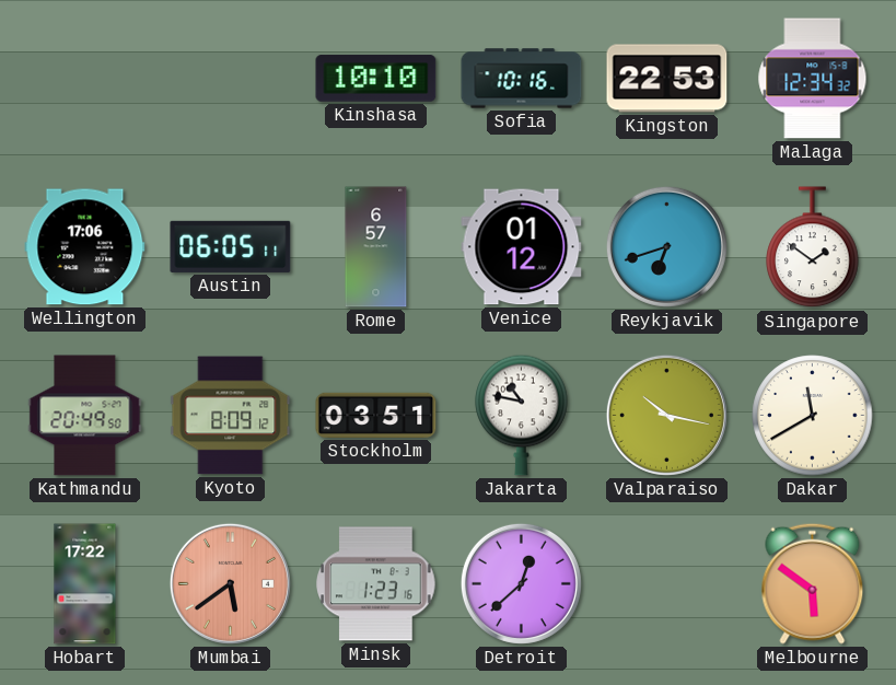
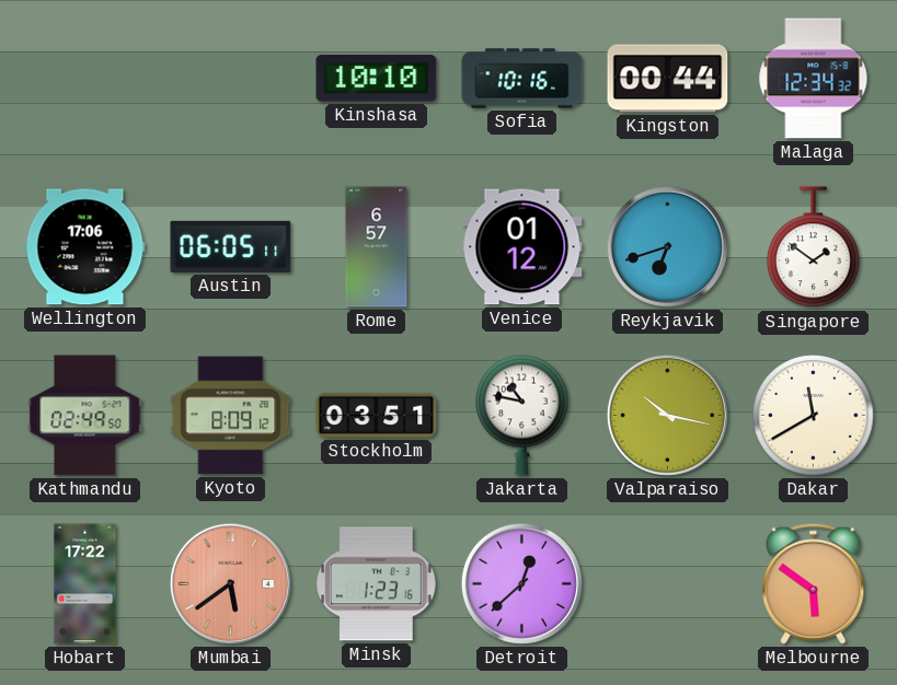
Kingston: 22:53 -> 00:44 (668, 79)
Kathmandu: 20:49 -> 02:49 (85, 416)
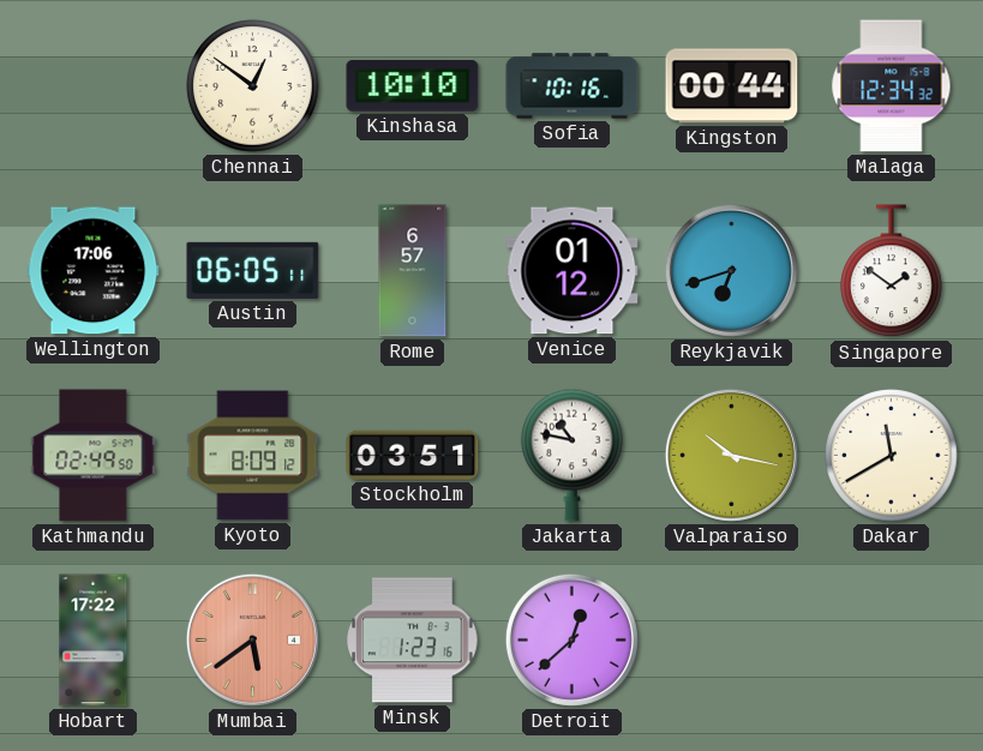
Chennai: none -> 12:51 (253, 86)
Melbourne: 5:51 -> none (814, 583)
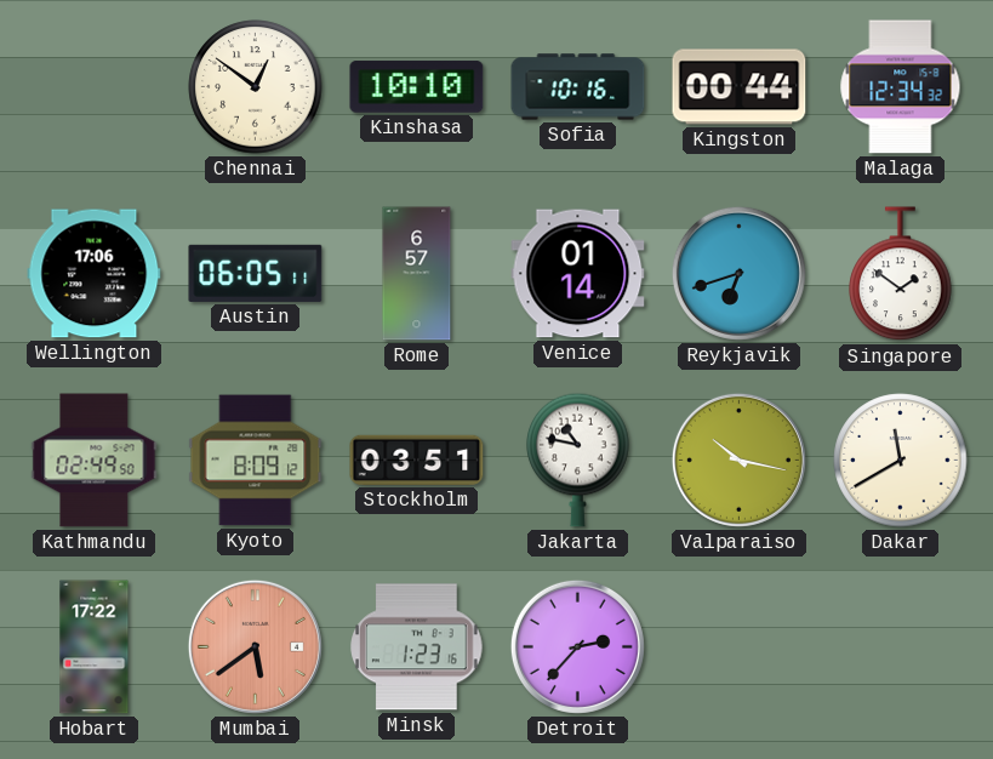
Venice: 01:12 -> 01:14 (578, 274)
Detroit: 12:38 -> 2:37 (577, 646)
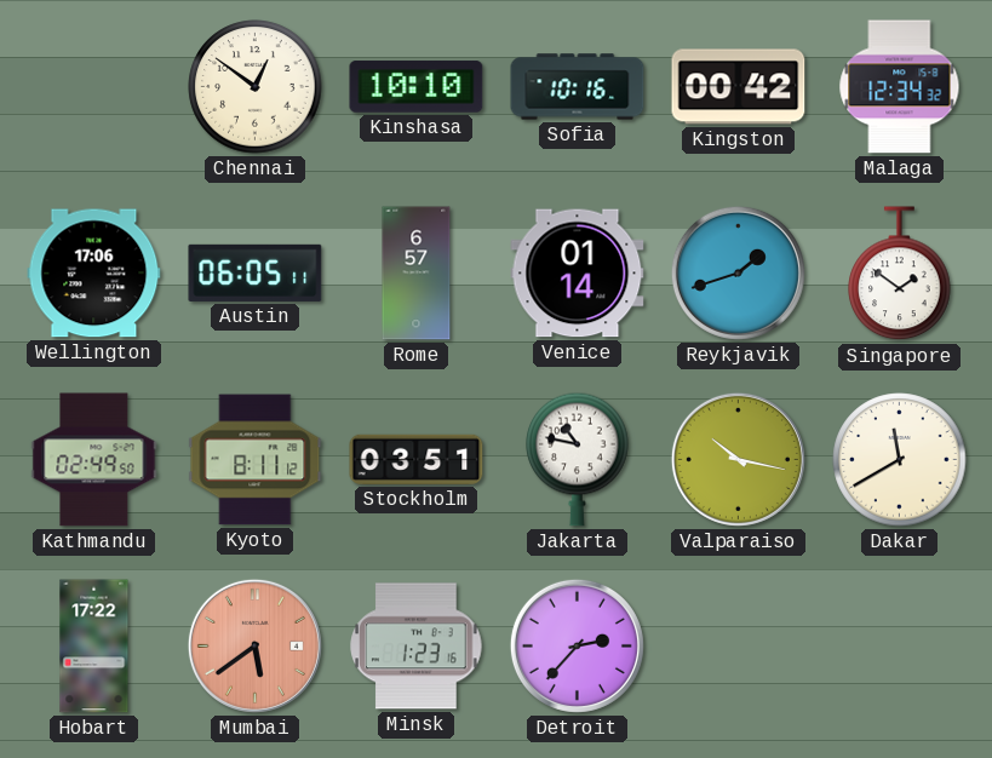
Kingston: 00:44 -> 00:42 (739, 87)
Reykjavik: 6:42 -> 1:42 (738, 272)
Kyoto: 8:09 -> 8:11 (256, 460)
